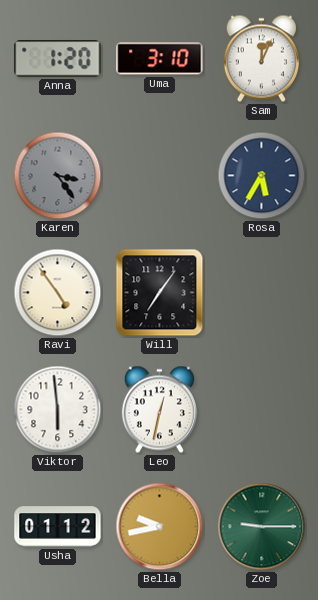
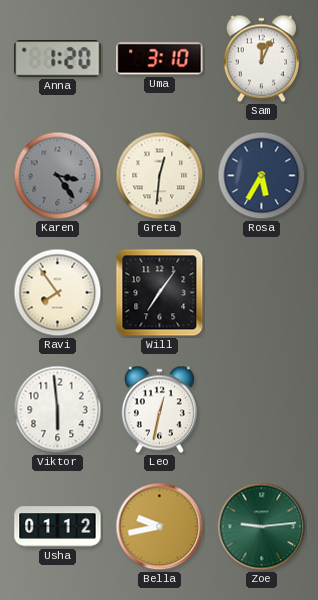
Greta: none -> 12:31 (160, 176)
Ravi: 4:54 -> 7:54 (58, 293)
Zoe: 9:15 -> 9:14 (262, 527)
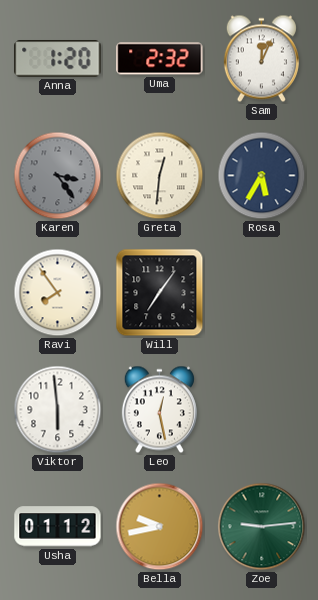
Uma: 3:10 -> 2:32 (160, 59)
Leo: 12:32 -> 12:28 (159, 410)
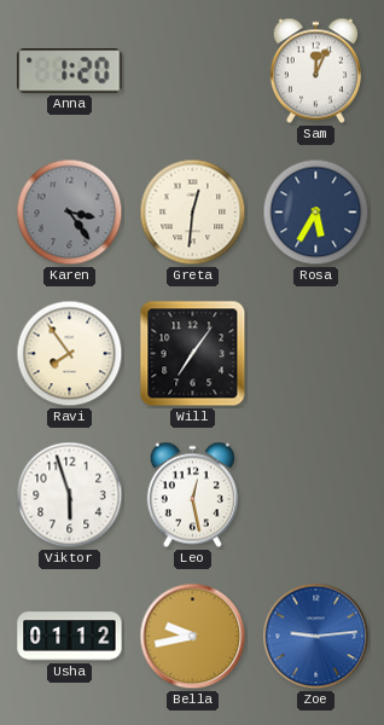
Uma: 2:32 -> none (160, 59)
Viktor: 5:59 -> 5:57 (70, 495)
Zoe dial: green -> blue (316, 637)
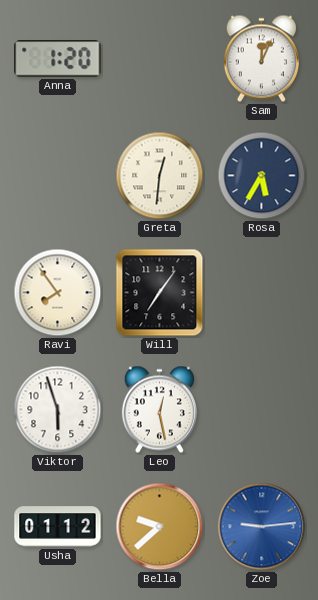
Karen: 3:24 -> none (70, 213)
Bella: 9:43 -> 9:38 (160, 527)
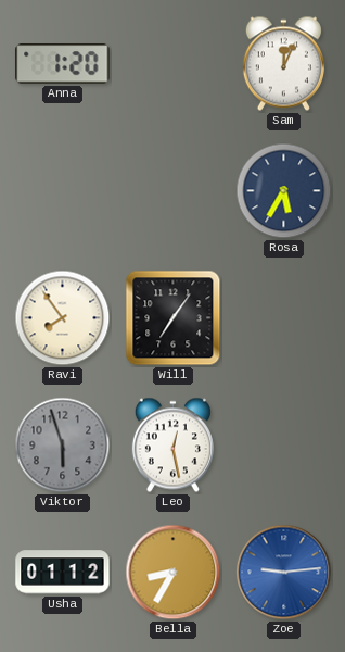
Greta: 12:31 -> none (160, 176)
Viktor dial: white -> grey (63, 446)
Bella: 9:38 -> 8:35 (174, 573)
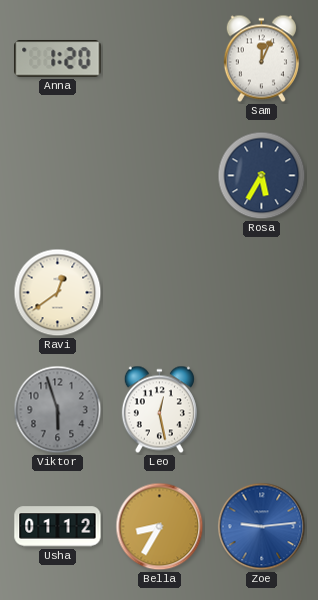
Ravi: 7:54 -> 12:39 (58, 293)
Will: 7:06 -> none (174, 318)
